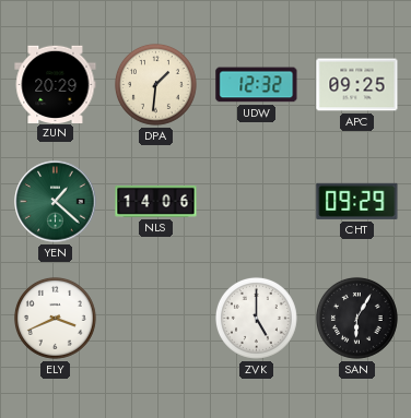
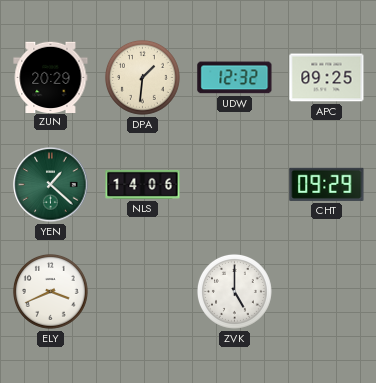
SAN: 6:05 -> none (356, 318)
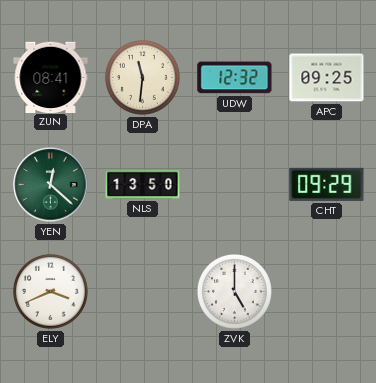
ZUN: 20:29 -> 08:41 (51, 77)
DPA: 1:31 -> 11:31 (142, 77)
YEN: 1:22 -> 12:22 (51, 185)
NLS: 14:06 -> 13:50 (143, 184)
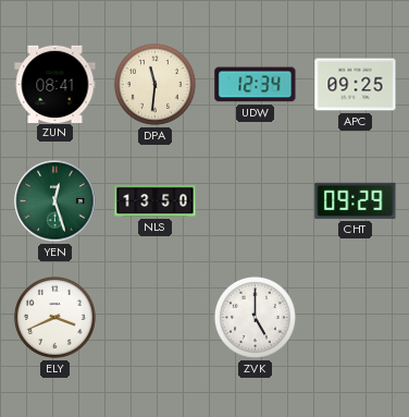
UDW: 12:32 -> 12:34 (256, 85)
YEN: 12:22 -> 12:27 (55, 201)
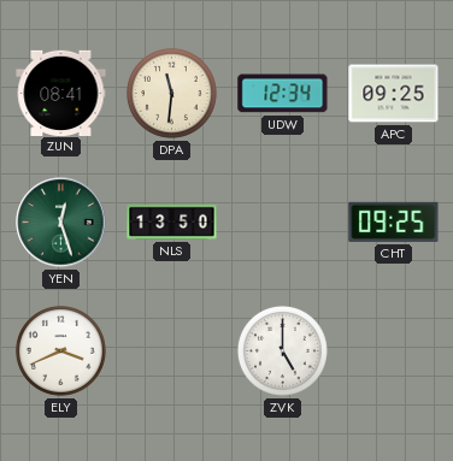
CHT: 09:29 -> 09:25 (394, 221)
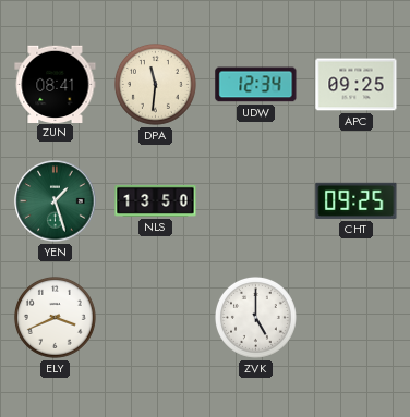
YEN: 12:27 -> 1:27 (56, 201)
